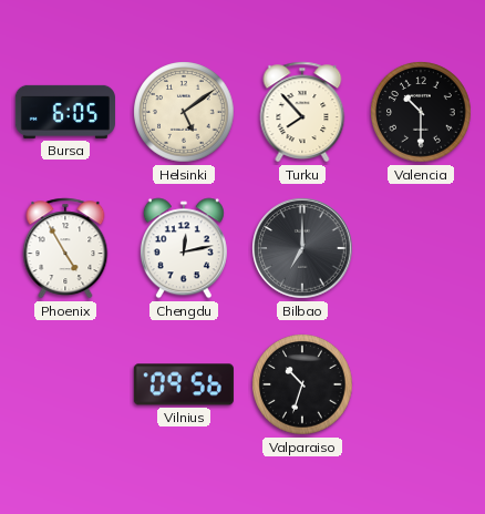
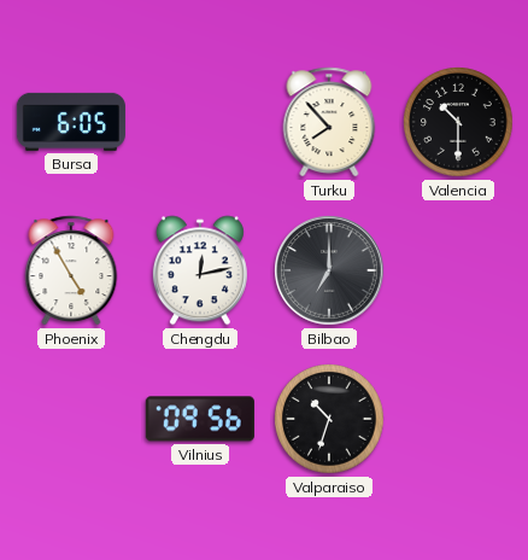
Helsinki: 5:09 -> none (184, 112)
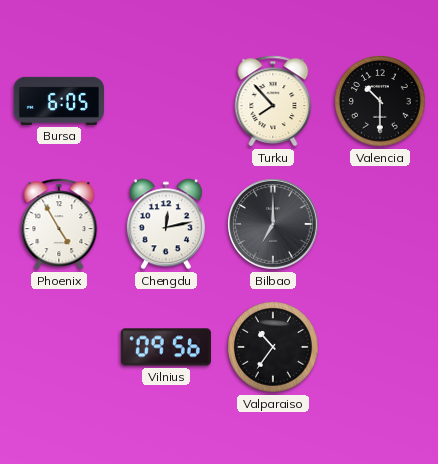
Valparaiso: 10:33 -> 10:36 (273, 347)
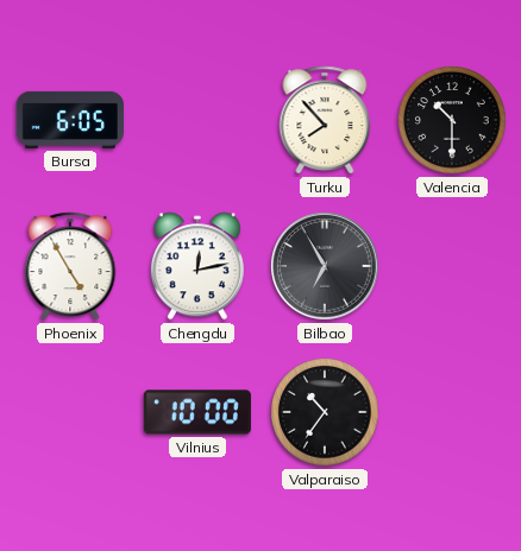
Bilbao: 7:00 -> 6:55 (325, 266)
Vilnius: 09:56 -> 10:00 (197, 412)
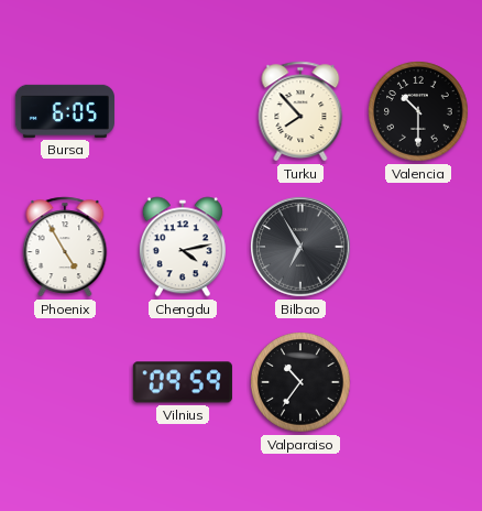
Chengdu: 12:13 -> 4:13 (183, 247)
Vilnius: 10:00 -> 09:59 (183, 382)
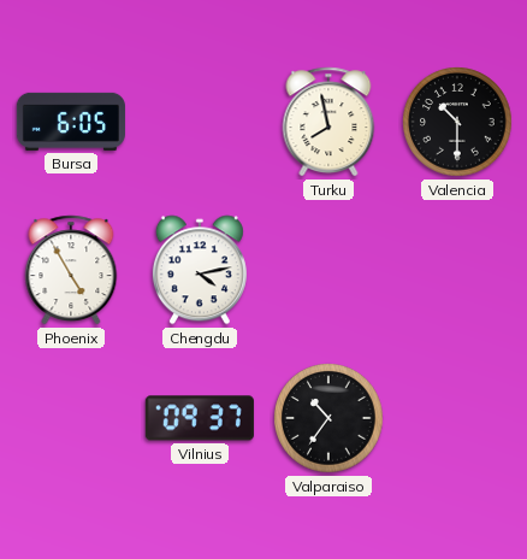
Turku: 7:53 -> 7:58 (328, 122)
Bilbao: 6:55 -> none (300, 247)
Vilnius: 09:59 -> 09:37 (200, 418)
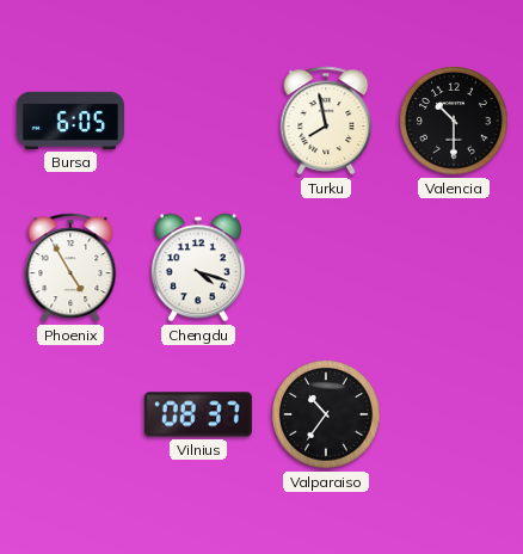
Chengdu: 4:13 -> 4:18 (198, 267)
Vilnius: 09:37 -> 08:37 (198, 414)
